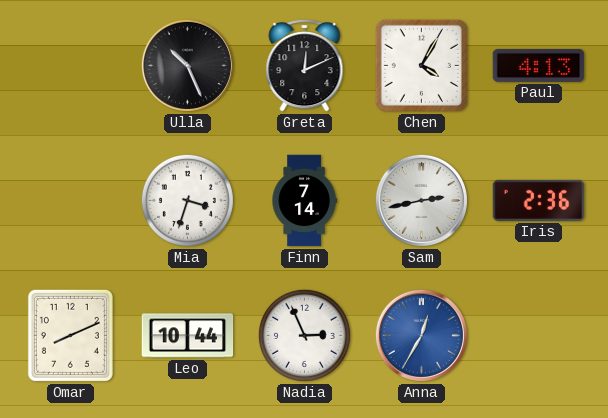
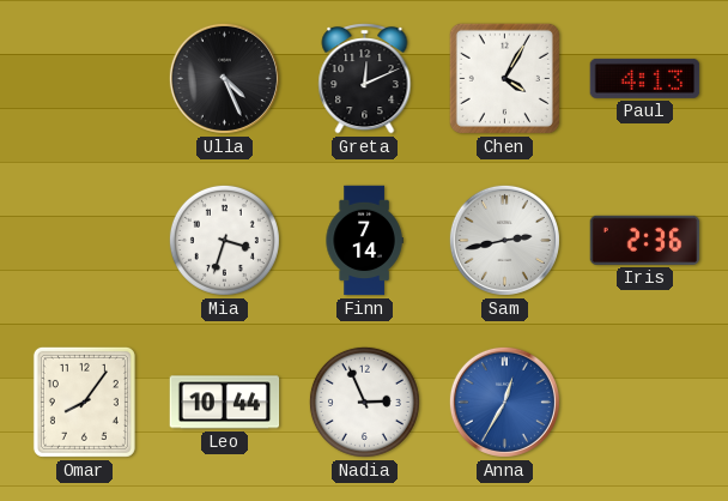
Ulla: 10:26 -> 4:26 (224, 78)
Omar: 8:11 -> 8:06 (84, 402)
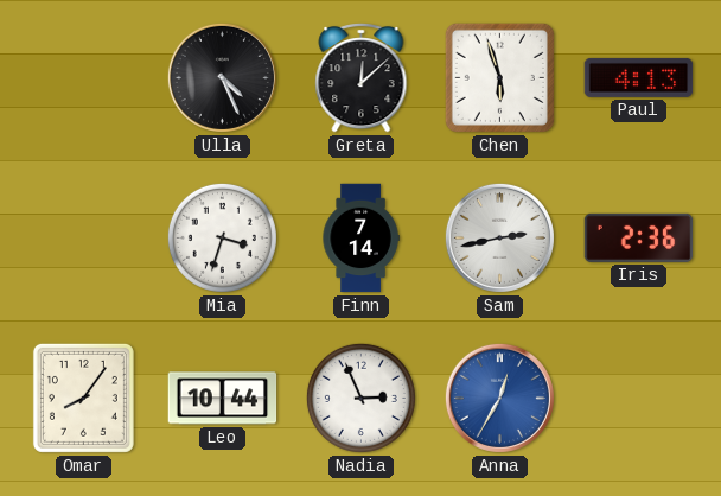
Greta: 12:11 -> 12:08 (362, 78)
Chen: 4:05 -> 5:57 (499, 77)
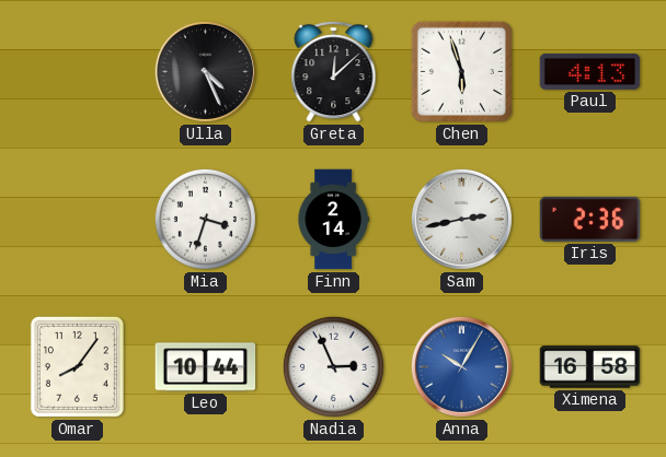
Finn: 7:14 -> 2:14 (333, 220)
Anna: 12:35 -> 10:05 (461, 366)
Ximena: none -> 16:58 (590, 367)
